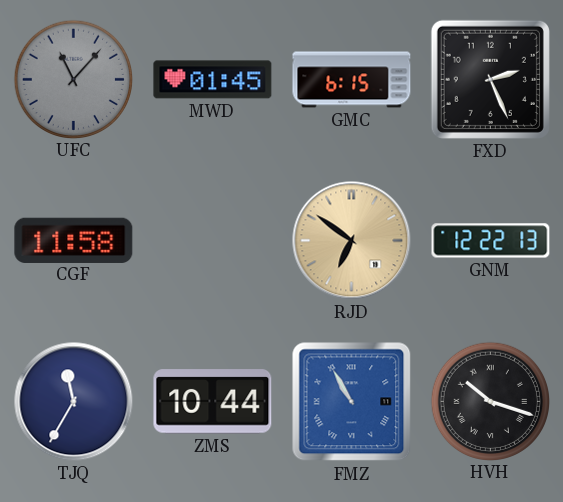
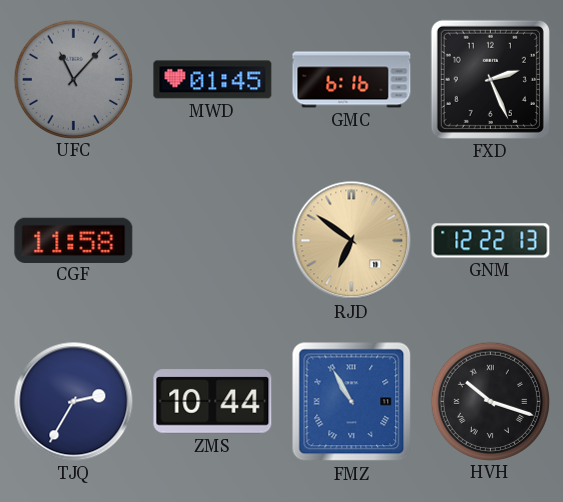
GMC: 6:15 -> 6:16 (352, 80)
TJQ: 11:35 -> 2:35 (74, 402)
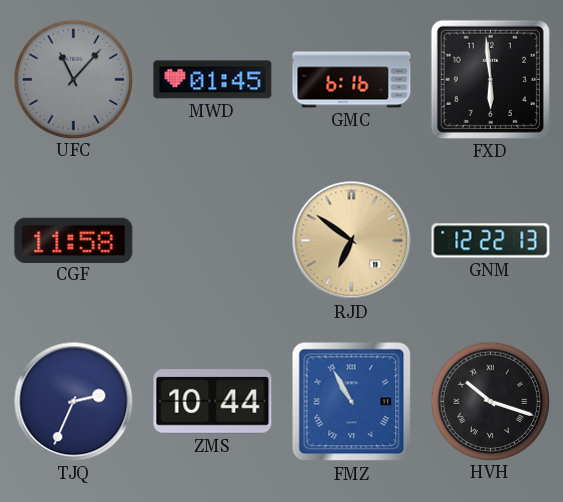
FXD: 2:26 -> 5:59 (490, 79)
TJQ: 2:35 -> 2:34 (74, 402)
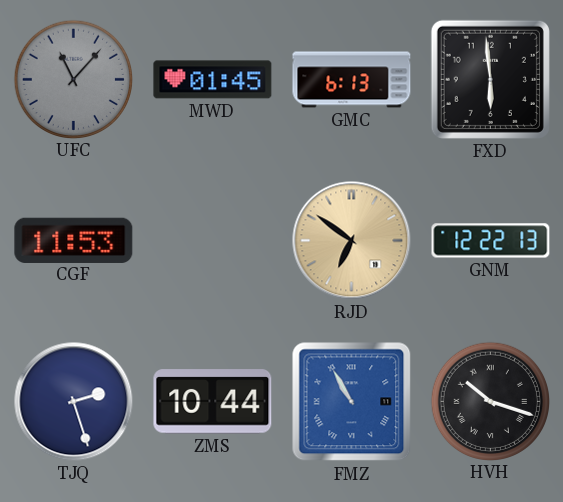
GMC: 6:16 -> 6:13 (352, 80)
CGF: 11:58 -> 11:53 (74, 240)
TJQ: 2:34 -> 2:27 (74, 402)
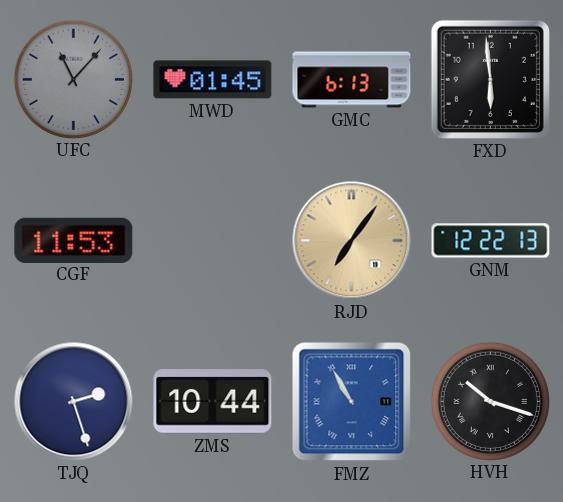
RJD: 6:51 -> 7:06 (352, 241)
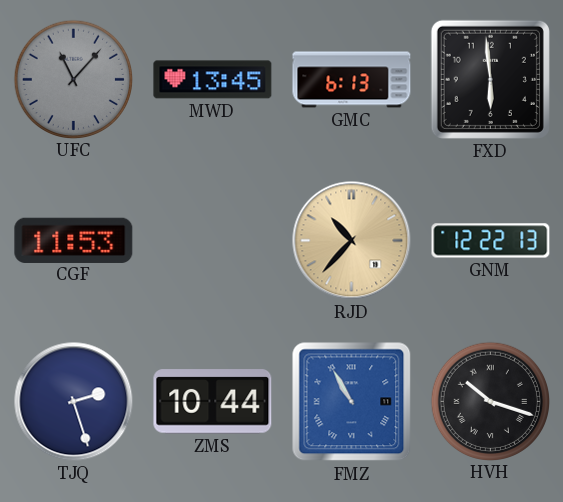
MWD: 01:45 -> 13:45 (213, 80)
RJD: 7:06 -> 10:37 (352, 241)
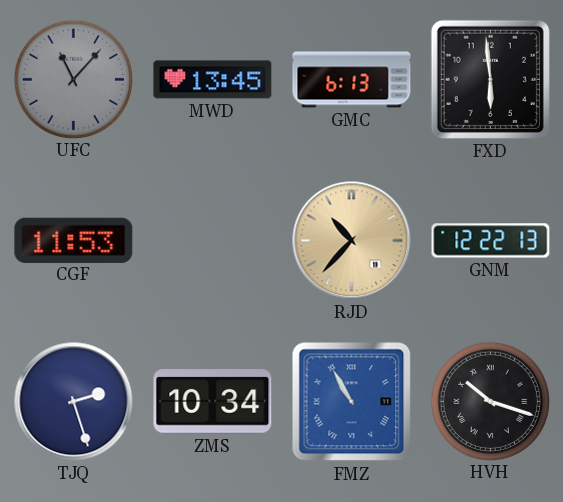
ZMS: 10:44 -> 10:34 (213, 402)
